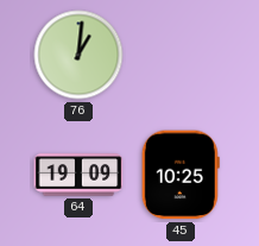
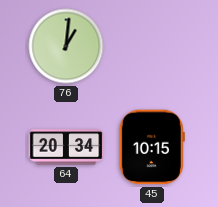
64: 19:09 -> 20:34 (66, 147)
45: 10:25 -> 10:15 (152, 147)
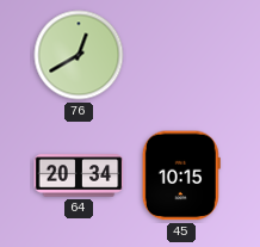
76: 1:01 -> 12:40 (79, 55)
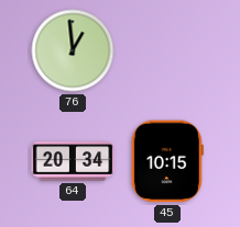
76: 12:40 -> 12:59 (73, 50)
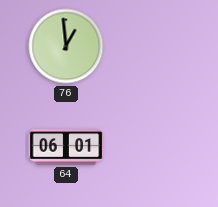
64: 20:34 -> 06:01 (66, 147)
45: 10:15 -> none (167, 161)
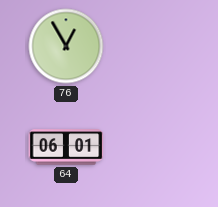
76: 12:59 -> 12:55 (66, 46)
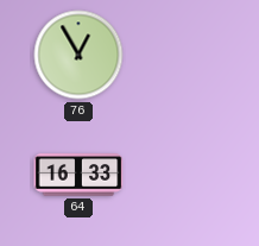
64: 06:01 -> 16:33 (78, 175)
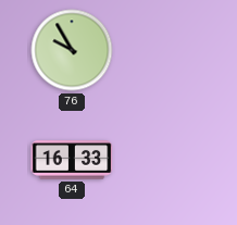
76: 12:55 -> 9:55 (72, 50)
